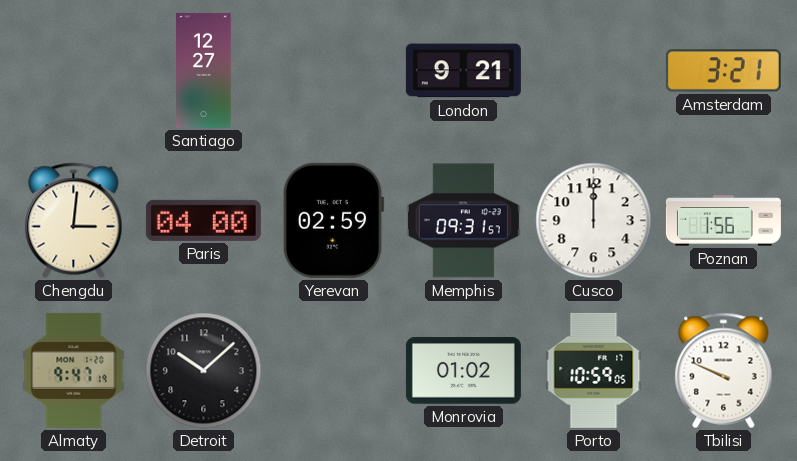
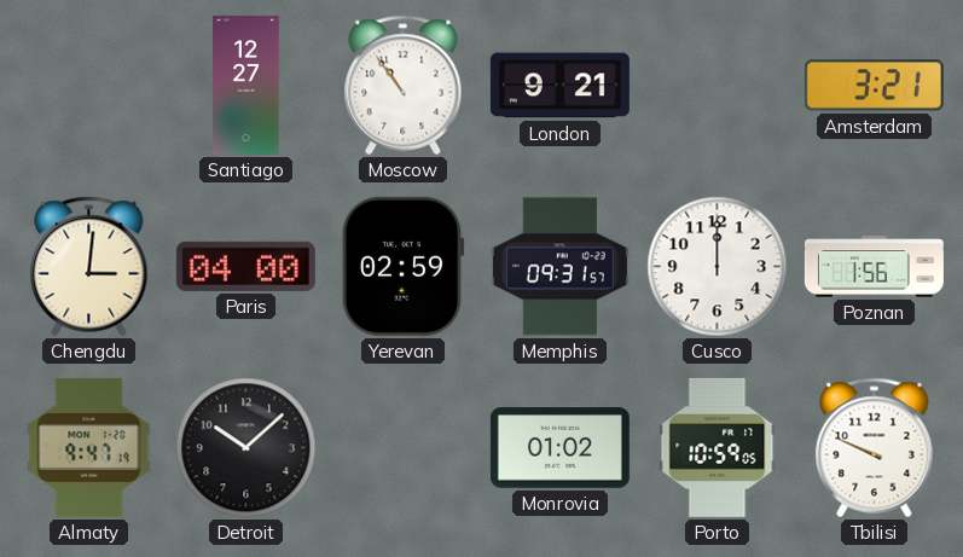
Moscow: none -> 10:54 (404, 86)
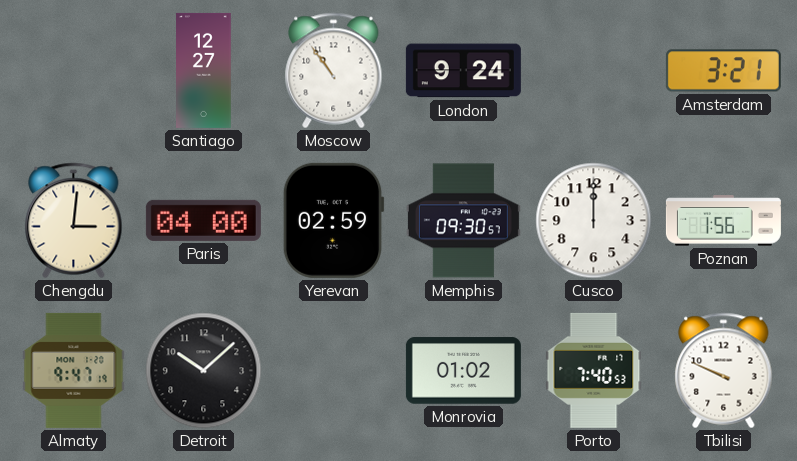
London: 9:21 -> 9:24 (463, 71)
Memphis: 09:31 -> 09:30 (463, 221)
Porto: 10:59 -> 7:40 (594, 370)
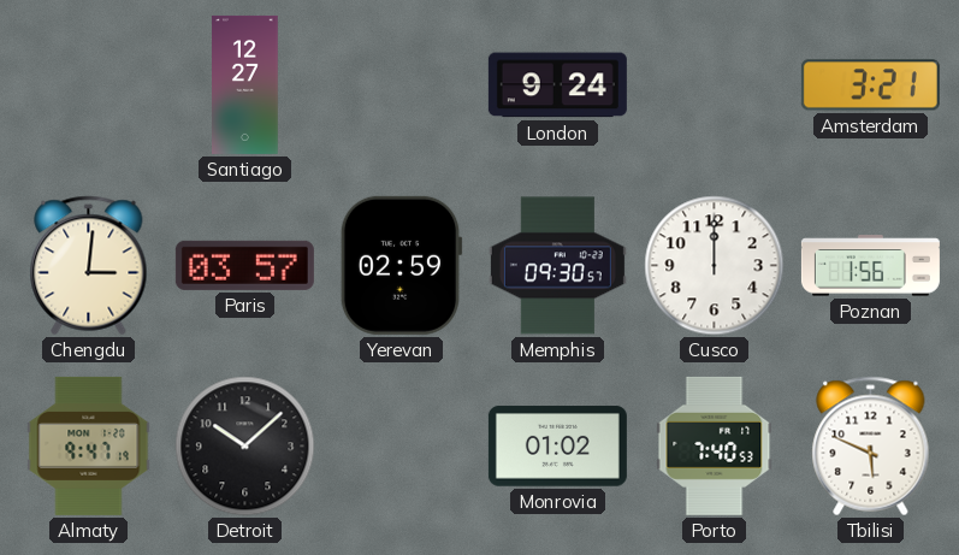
Moscow: 10:54 -> none (334, 71)
Paris: 04:00 -> 03:57 (244, 265)
Tbilisi: 9:49 -> 5:49 (871, 447)
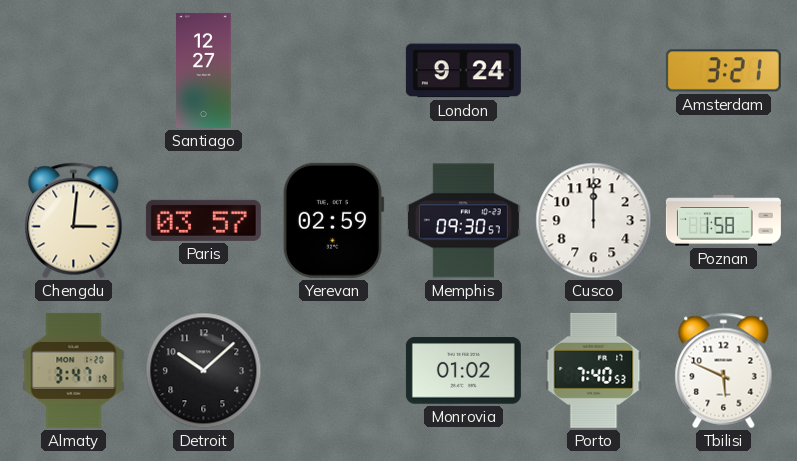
Poznan: 1:56 -> 1:58 (723, 221)
Almaty: 9:47 -> 3:47 (74, 370)
